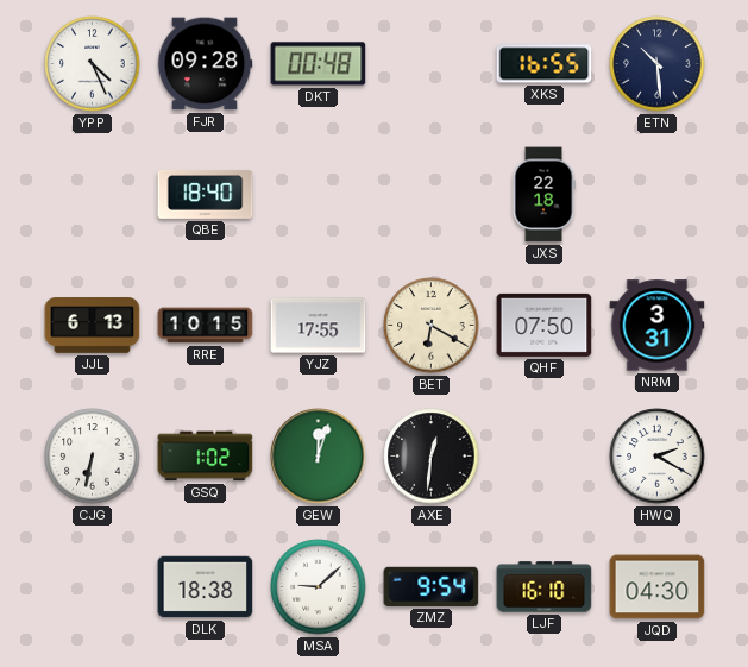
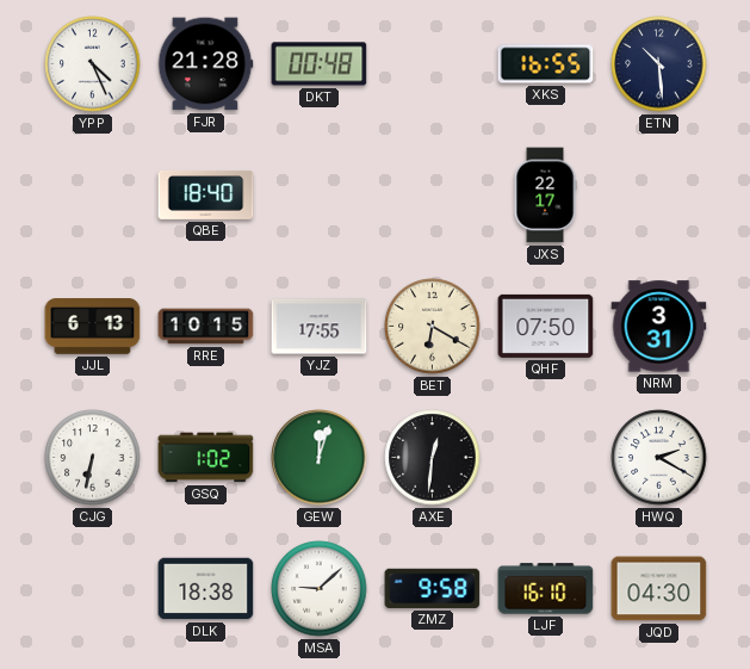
FJR: 09:28 -> 21:28 (205, 64)
JXS: 22:18 -> 22:17 (545, 196)
ZMZ: 9:54 -> 9:58 (433, 588)
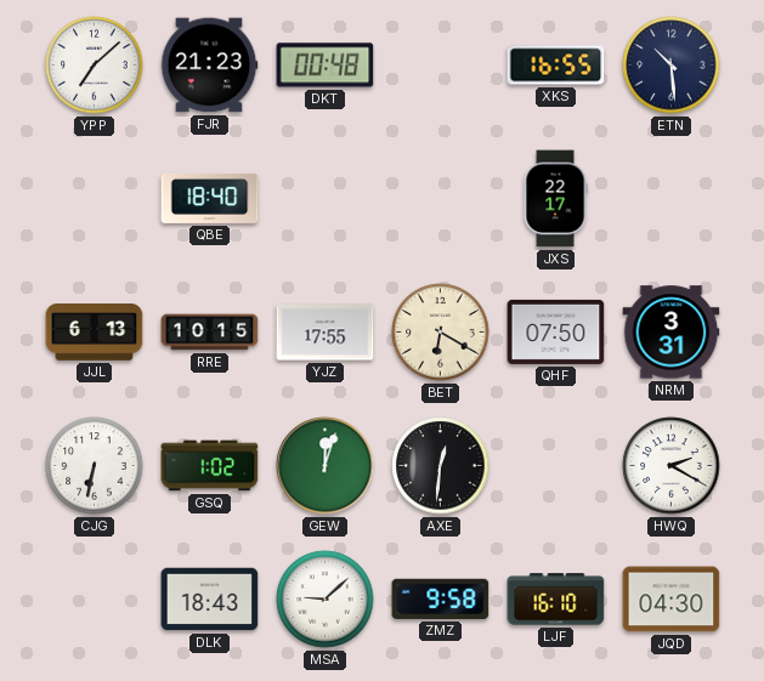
YPP: 4:26 -> 7:08 (95, 66)
FJR: 21:28 -> 21:23 (209, 66)
DLK: 18:38 -> 18:43 (210, 600)
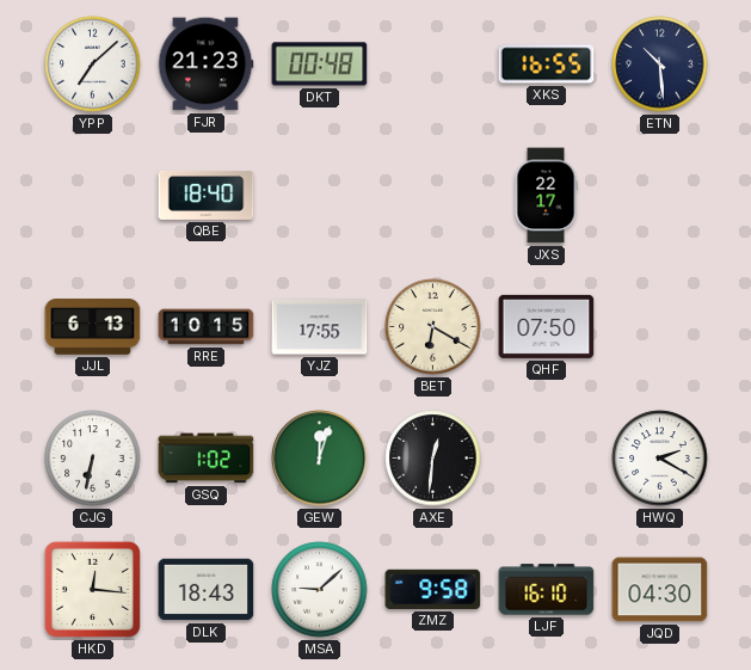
NRM: 3:31 -> none (672, 333)
HKD: none -> 12:16 (92, 589)
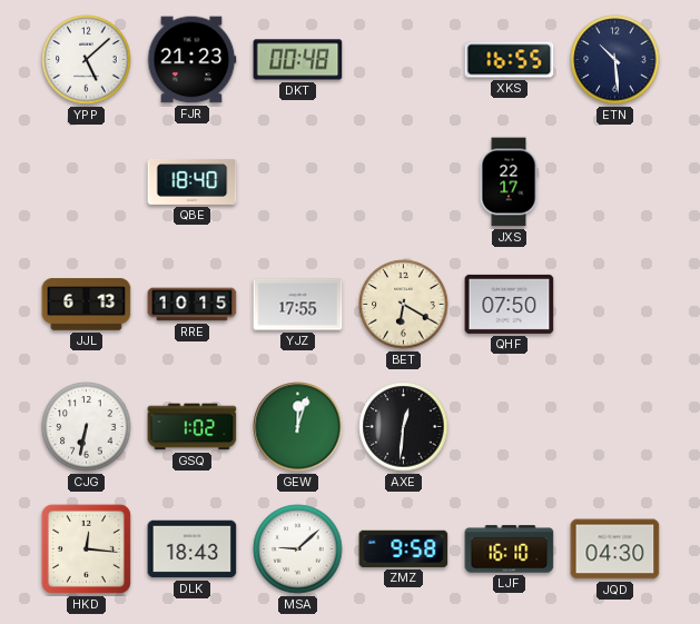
YPP: 7:08 -> 5:08 (87, 60)
HWQ: 2:20 -> none (660, 459)
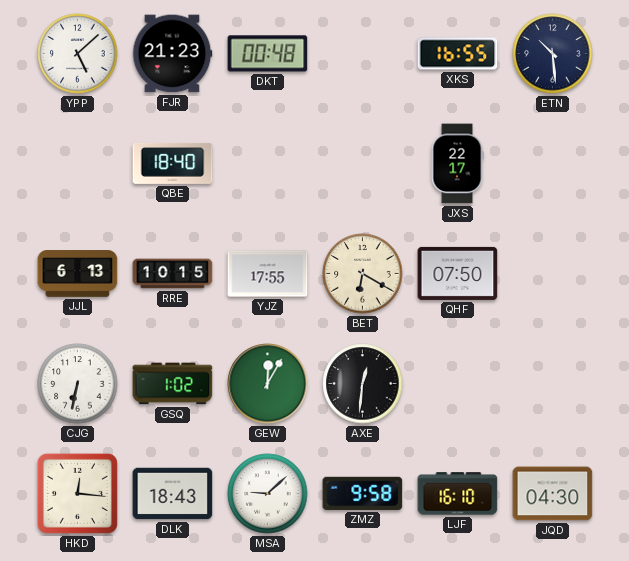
GEW: 12:03 -> 12:05 (268, 384)
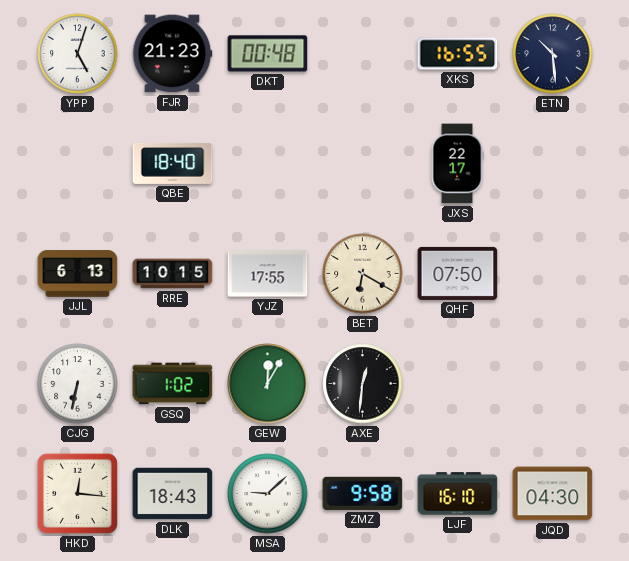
YPP: 5:08 -> 5:03 (78, 54)
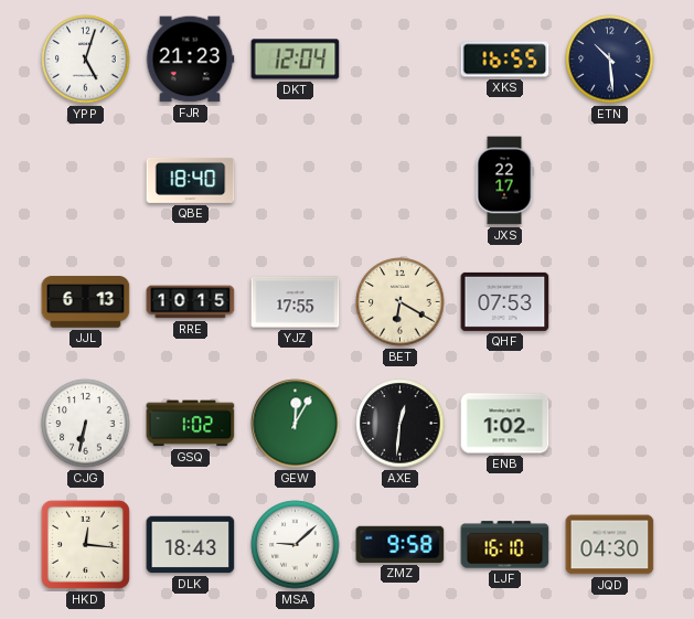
DKT: 00:48 -> 12:04 (296, 60)
QHF: 07:50 -> 07:53 (505, 301)
ENB: none -> 1:02 (505, 424)
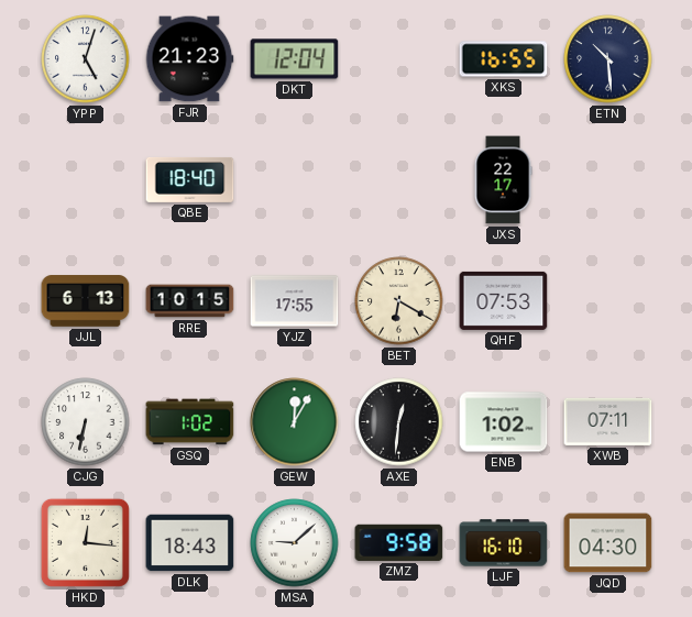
XWB: none -> 07:11 (608, 421)
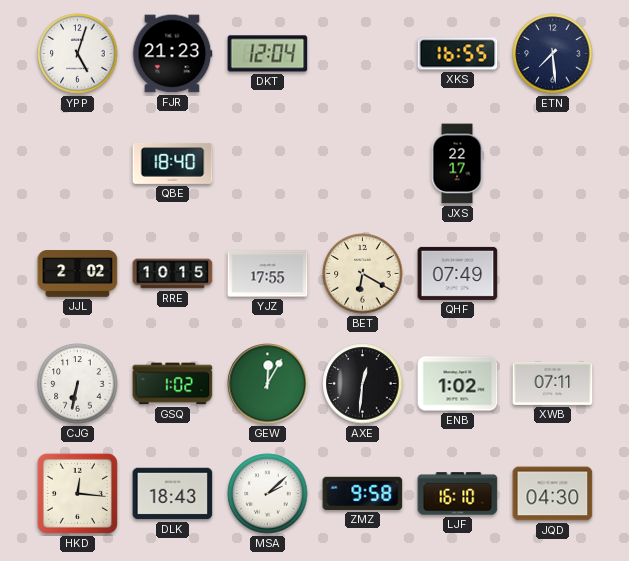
ETN: 10:29 -> 7:29 (553, 54)
JJL: 6:13 -> 2:02 (78, 274)
QHF: 07:53 -> 07:49 (458, 273)
MSA: 9:08 -> 2:08 (268, 494)
